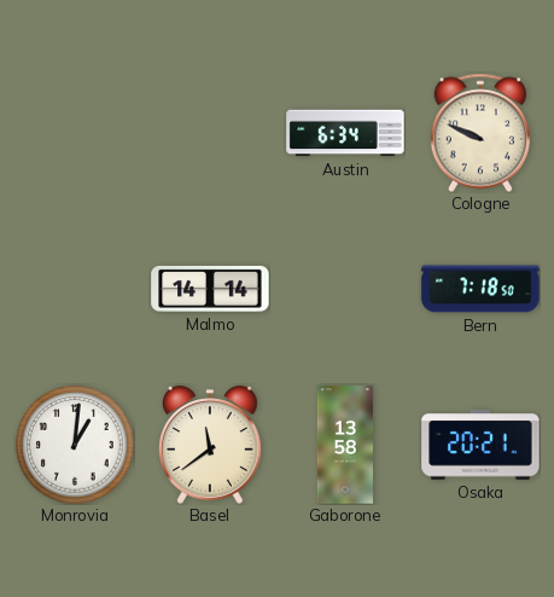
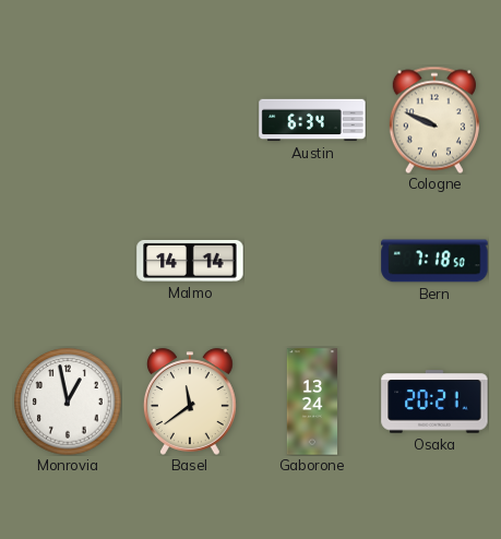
Monrovia: 1:01 -> 12:58 (68, 402)
Gaborone: 13:58 -> 13:24 (311, 402)
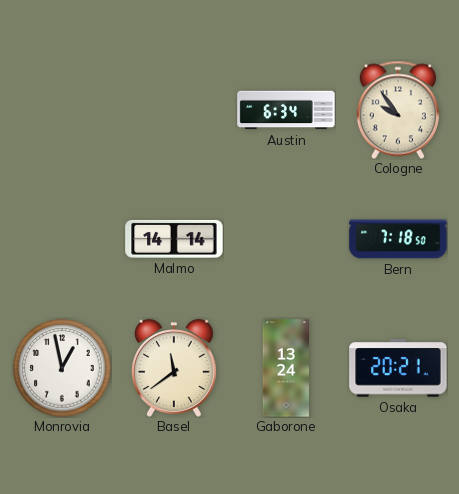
Cologne: 9:49 -> 9:54 (398, 110)
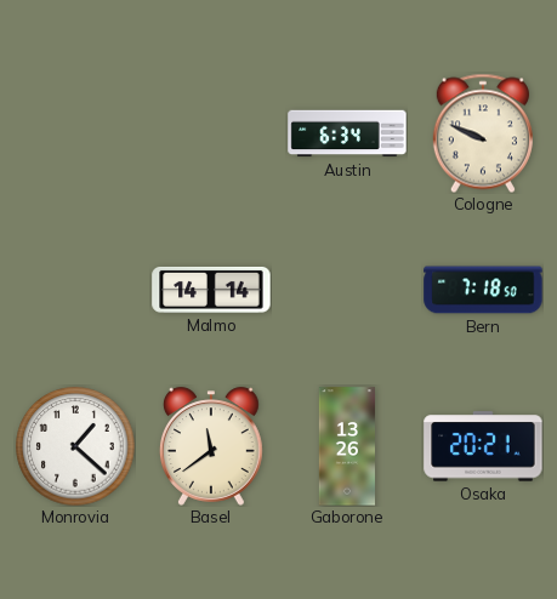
Cologne: 9:54 -> 9:49 (483, 133)
Monrovia: 12:58 -> 1:22 (75, 446)
Gaborone: 13:24 -> 13:26 (346, 446)
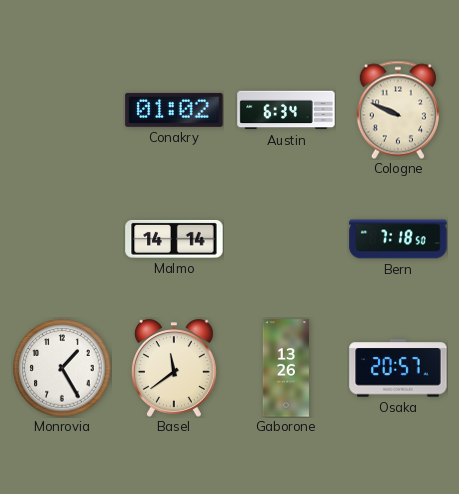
Conakry: none -> 01:02 (174, 110)
Monrovia: 1:22 -> 1:25 (62, 368)
Osaka: 20:21 -> 20:57 (398, 368)
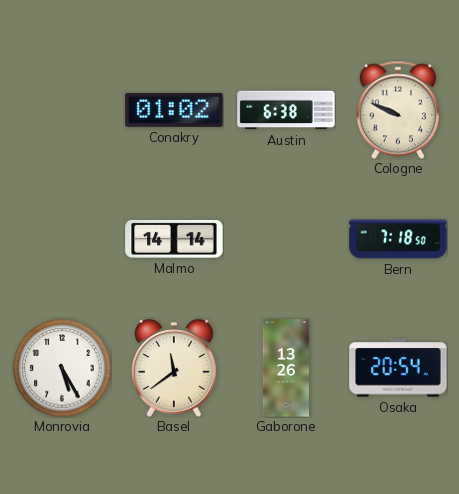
Austin: 6:34 -> 6:38 (286, 110)
Monrovia: 1:25 -> 5:25 (62, 368)
Osaka: 20:57 -> 20:54 (398, 368)
